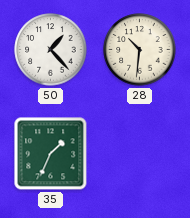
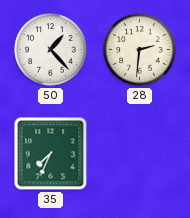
28: 10:31 -> 2:31 (140, 50)
35: 1:34 -> 7:34 (51, 154)
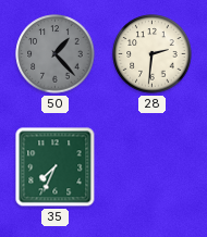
50 dial: white -> grey (56, 54)
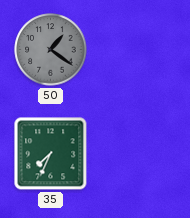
50: 1:23 -> 1:21 (51, 50)
28: 2:31 -> none (153, 54)
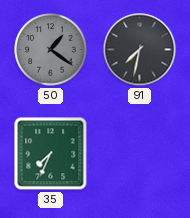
91: none -> 7:32 (140, 50)
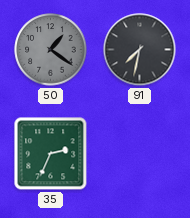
35: 7:34 -> 2:34 (51, 154)
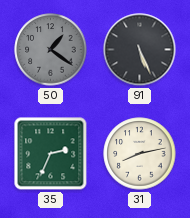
91: 7:32 -> 5:26 (140, 50)
31: none -> 8:13 (140, 154)
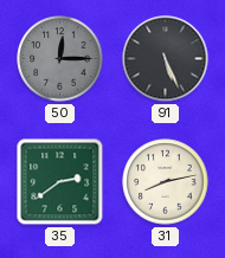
50: 1:21 -> 12:15 (60, 59)
35: 2:34 -> 2:39 (60, 182)
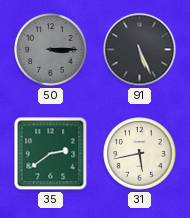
50: 12:15 -> 3:15 (51, 50)
31: 8:13 -> 5:43 (140, 154)
